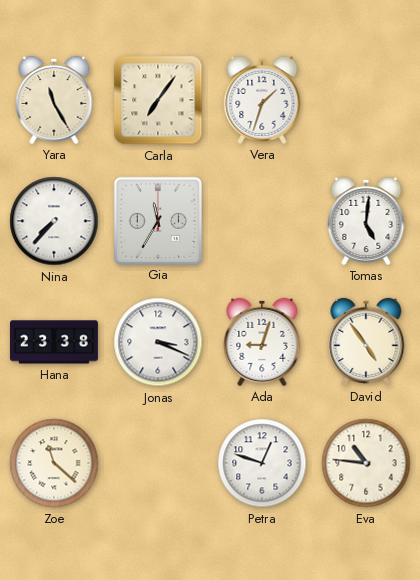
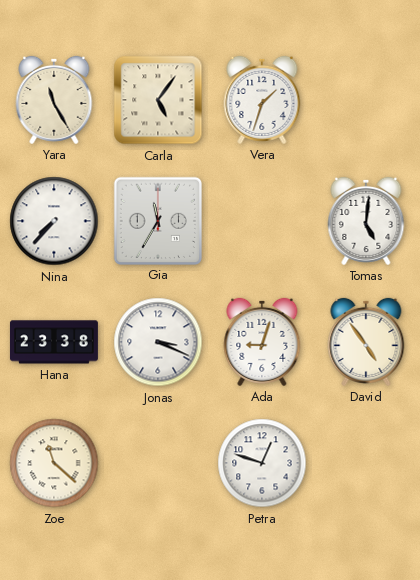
Carla: 7:06 -> 5:06 (158, 100)
Eva: 10:46 -> none (366, 463)
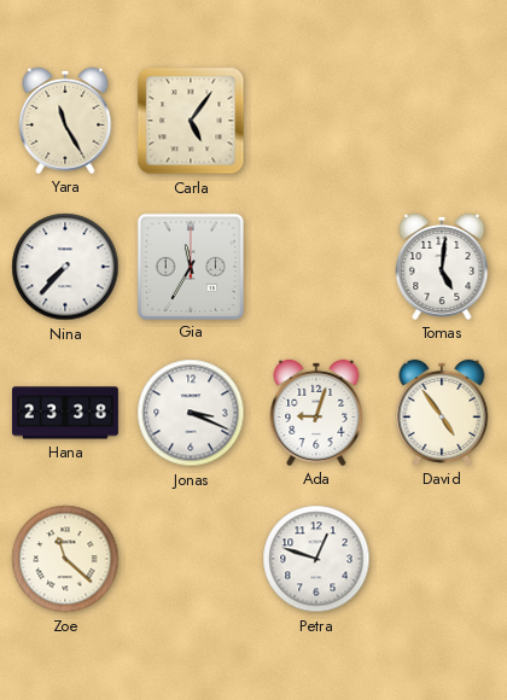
Vera: 1:33 -> none (262, 100)
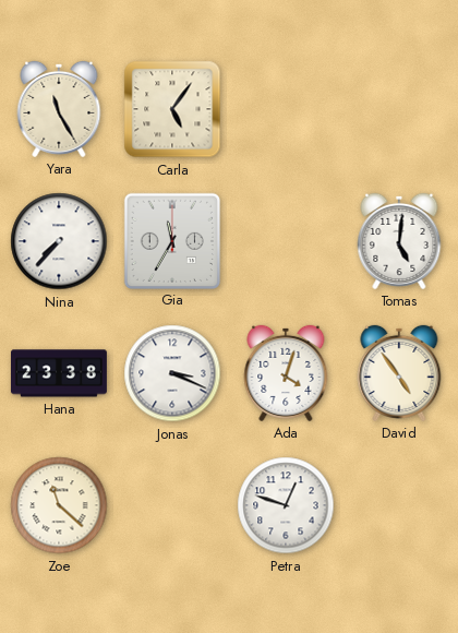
Ada: 9:03 -> 4:03 (286, 373)
